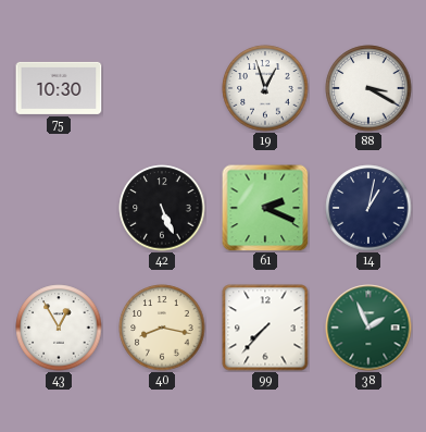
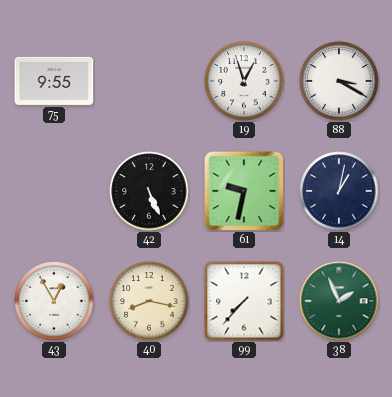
75: 10:30 -> 9:55 (54, 81)
61: 2:19 -> 9:32 (244, 191)
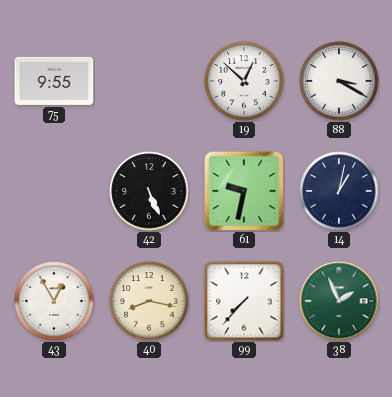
19: 12:57 -> 12:52 (244, 81)
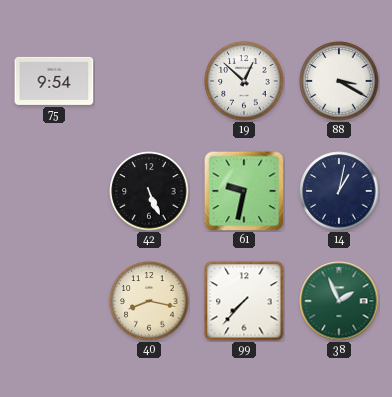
75: 9:55 -> 9:54 (54, 81)
43: 12:55 -> none (54, 301)
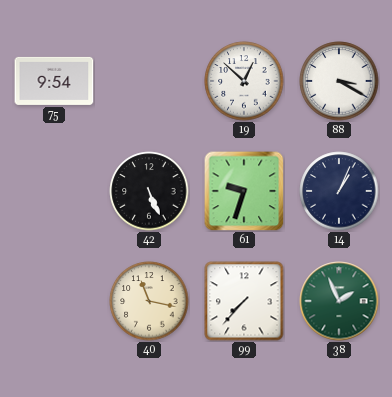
61: 9:32 -> 9:33 (244, 191)
14: 1:02 -> 1:04 (339, 191)
40: 8:17 -> 11:17 (149, 301)
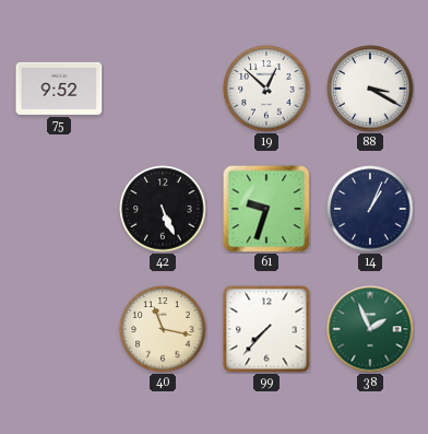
75: 9:54 -> 9:52 (59, 89)
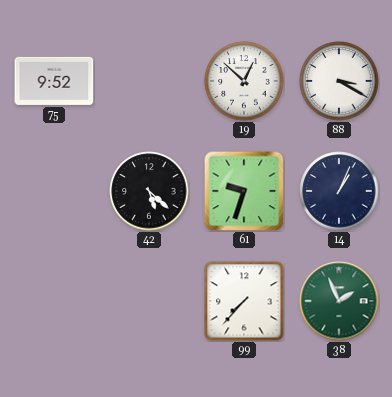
42: 5:26 -> 5:22 (149, 191)
40: 11:17 -> none (163, 329)
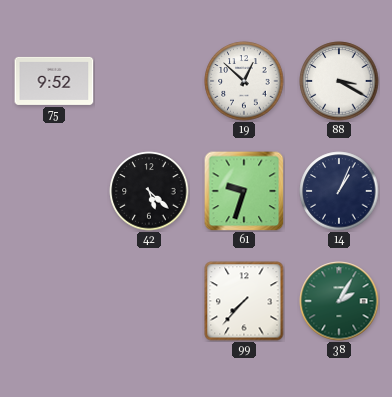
38: 1:56 -> 2:05 (339, 301)
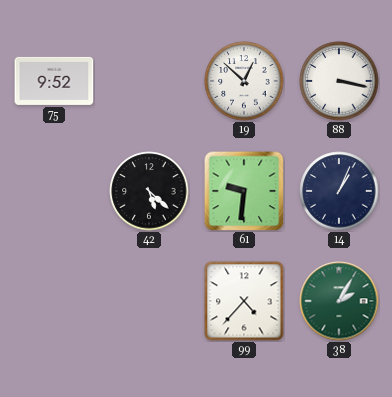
88: 3:20 -> 3:17 (339, 81)
61: 9:33 -> 9:31 (244, 191)
99: 7:37 -> 4:37 (244, 301)
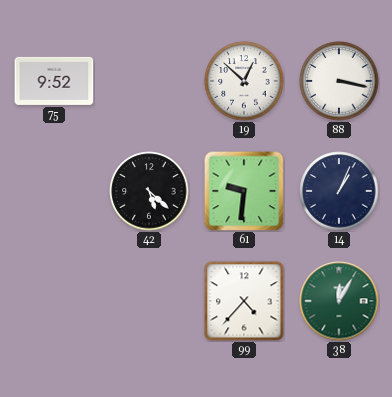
38: 2:05 -> 12:05 (339, 301)
